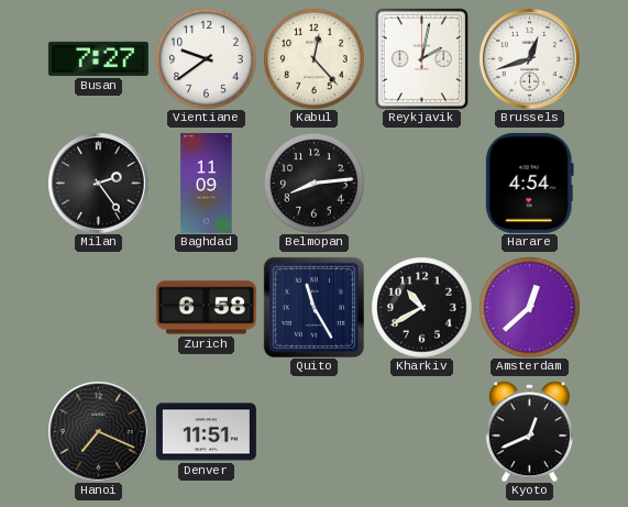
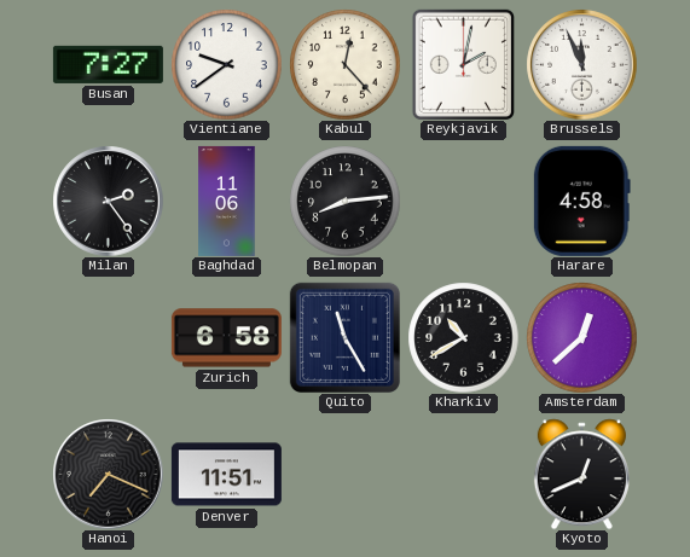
Brussels: 12:42 -> 11:56 (581, 64)
Baghdad: 11:09 -> 11:06 (227, 201)
Harare: 4:54 -> 4:58 (581, 201)
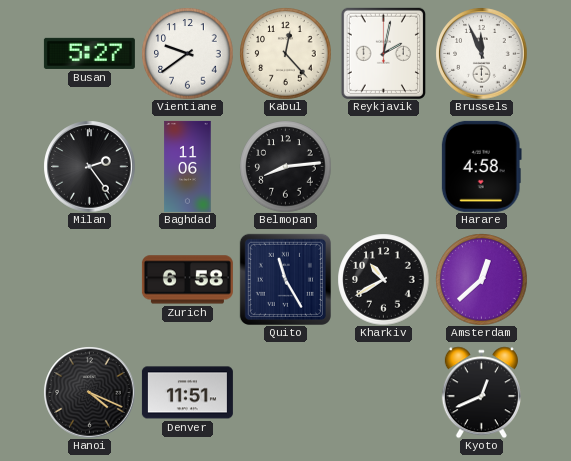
Busan: 7:27 -> 5:27 (89, 53)
Hanoi: 7:19 -> 4:19 (89, 392)
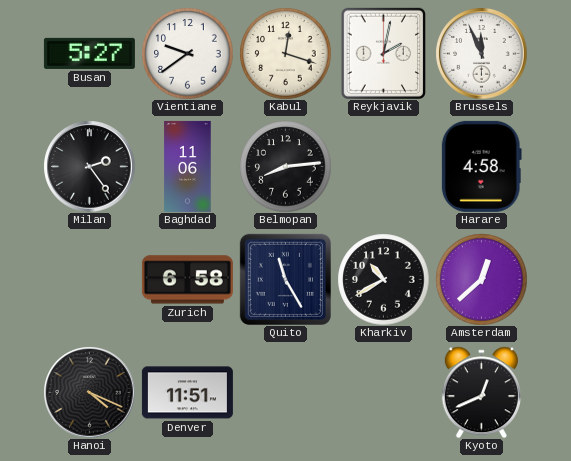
Kabul: 12:23 -> 12:18 (285, 53)
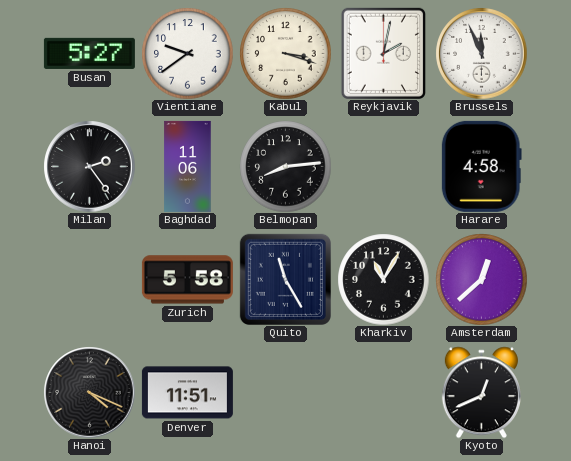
Kabul: 12:18 -> 3:18 (285, 53)
Zurich: 6:58 -> 5:58 (187, 280)
Kharkiv: 10:40 -> 11:05 (383, 279)
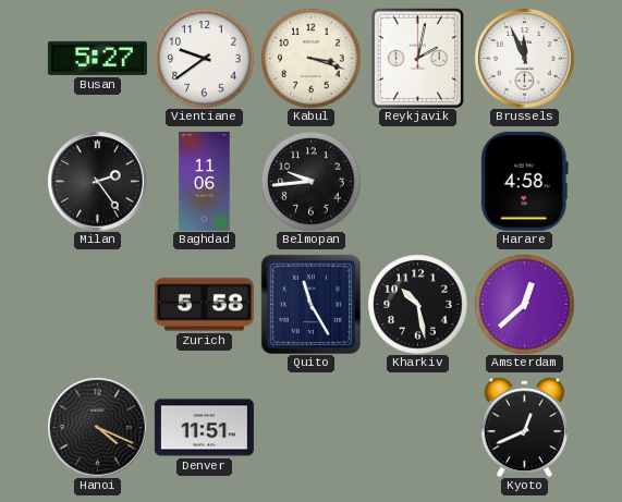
Belmopan: 8:14 -> 9:44 (310, 181)
Kharkiv: 11:05 -> 10:28 (417, 304)
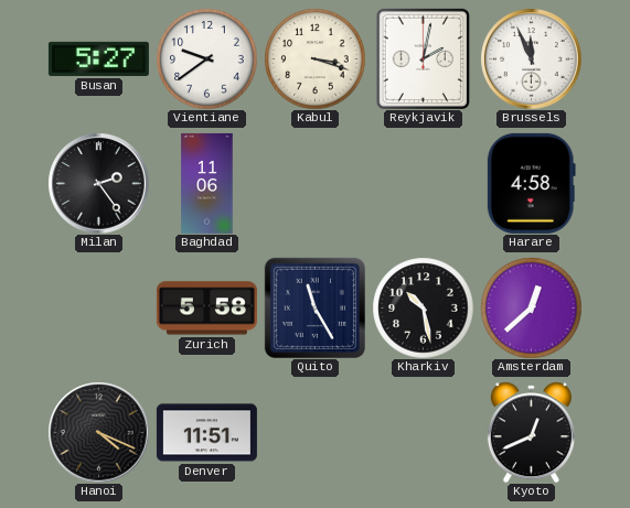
Belmopan: 9:44 -> none (310, 181)
